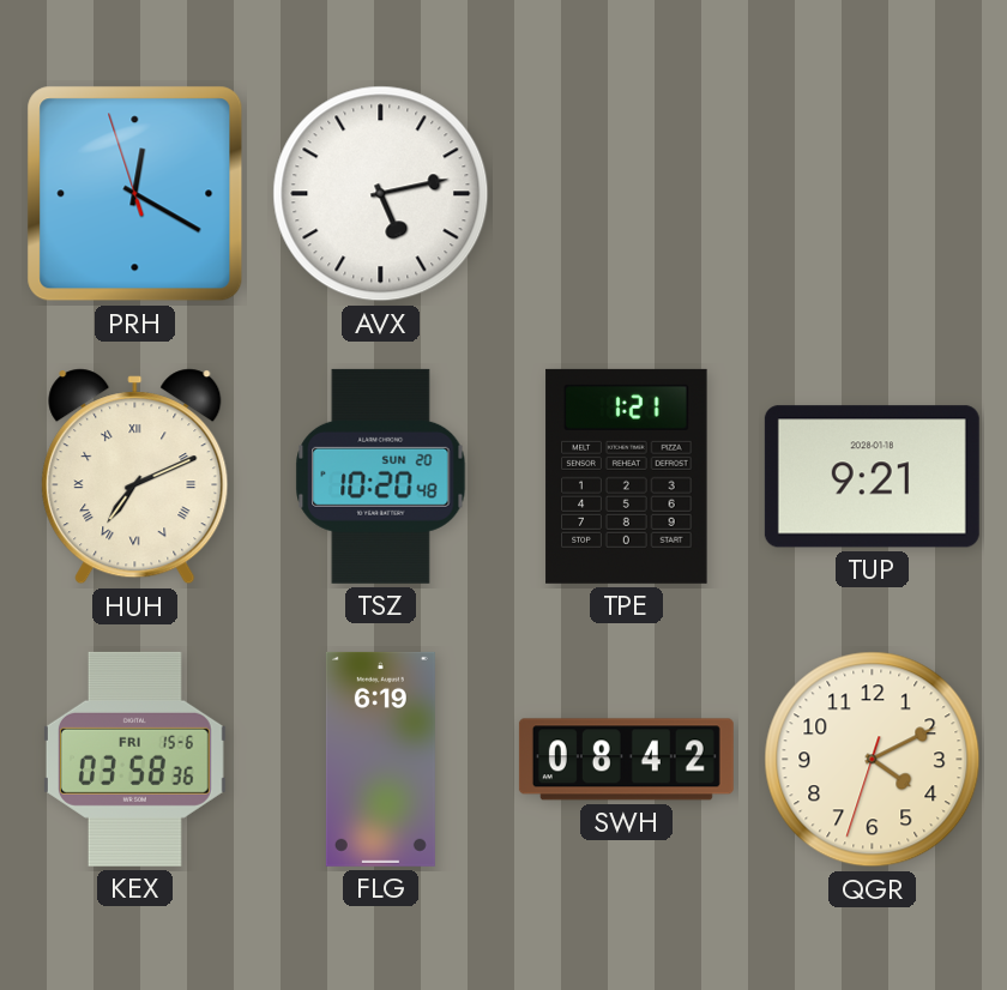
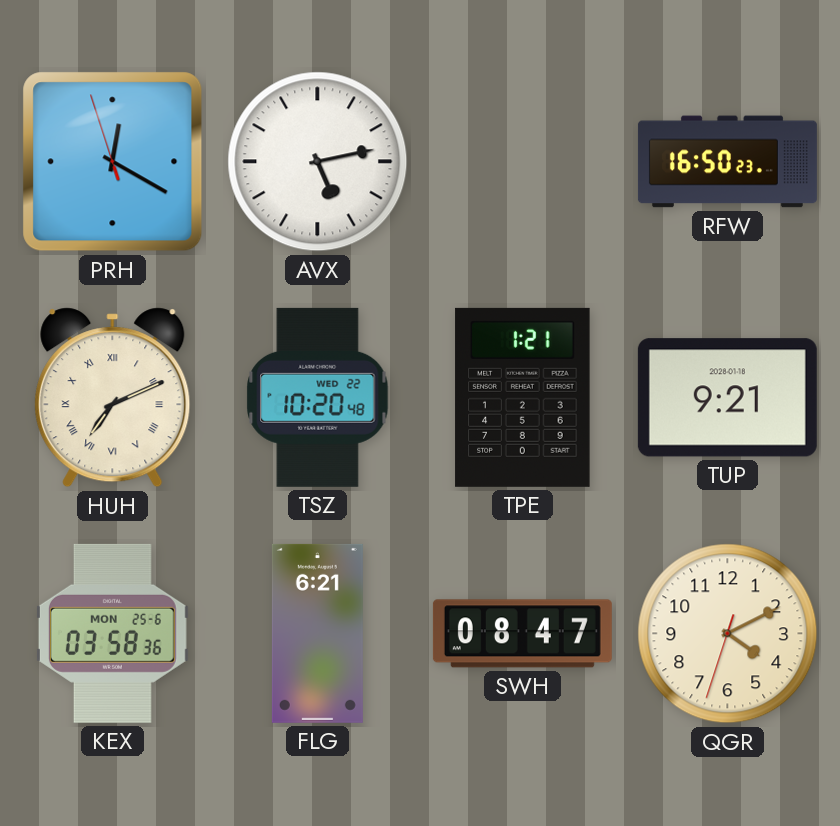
RFW: none -> 16:50 (727, 162)
TSZ date: SUN 20 -> WED 22 (318, 397)
KEX date: FRI 15-6 -> MON 25-6 (112, 633)
FLG: 6:19 -> 6:21 (317, 633)
SWH: 08:42 -> 08:47 (522, 634)
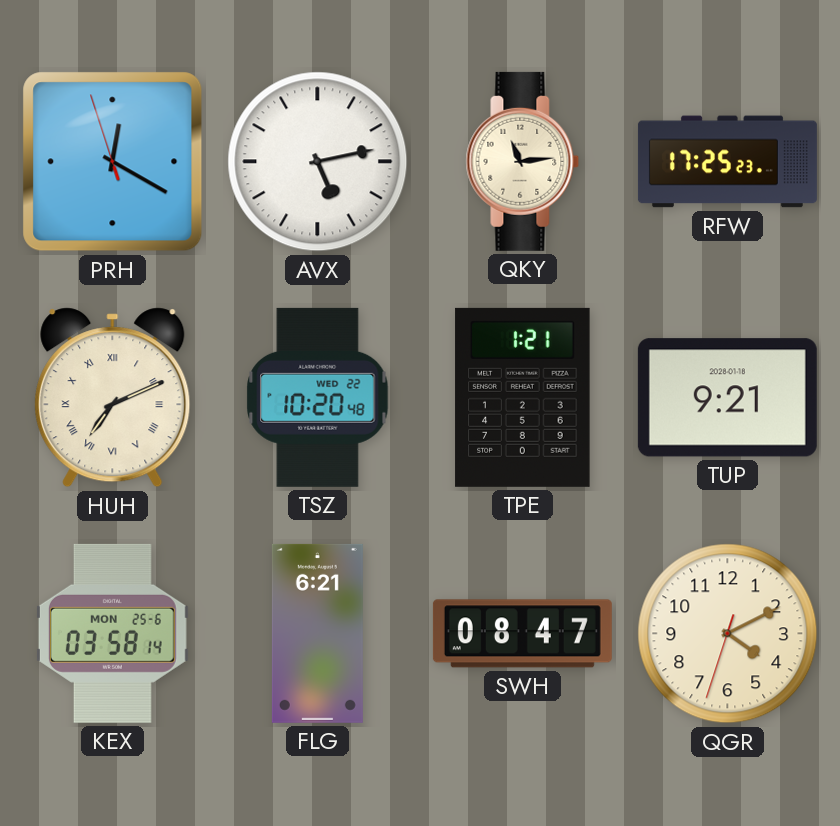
QKY: none -> 11:14 (523, 161)
RFW: 16:50 -> 17:25 (727, 162)
KEX: 03:58:36 -> 03:58:14 (112, 633)
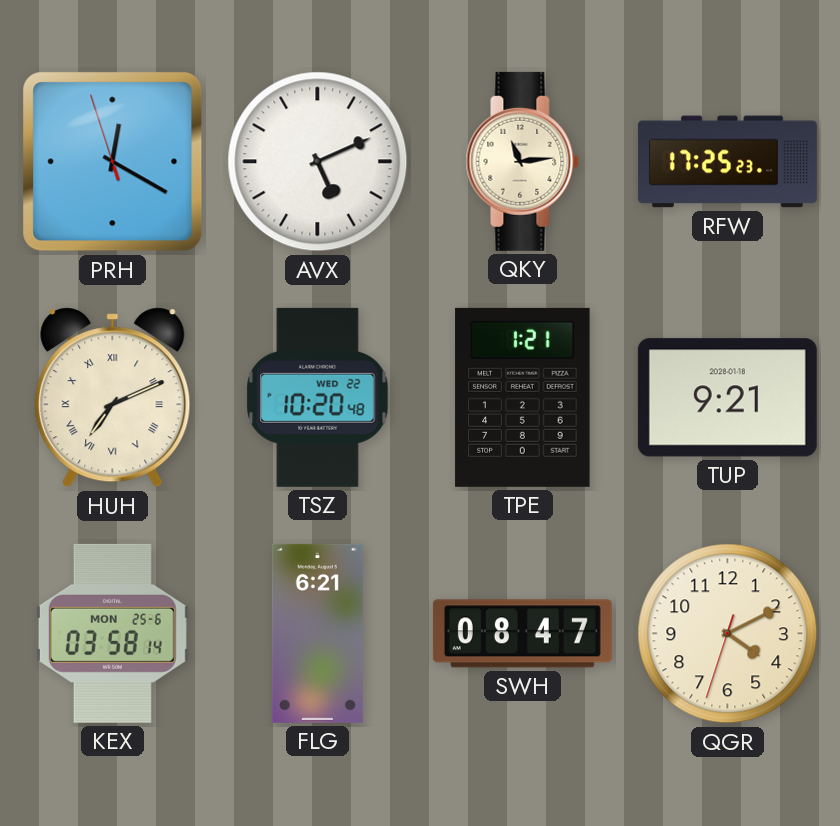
AVX: 5:13 -> 5:11 (318, 162)
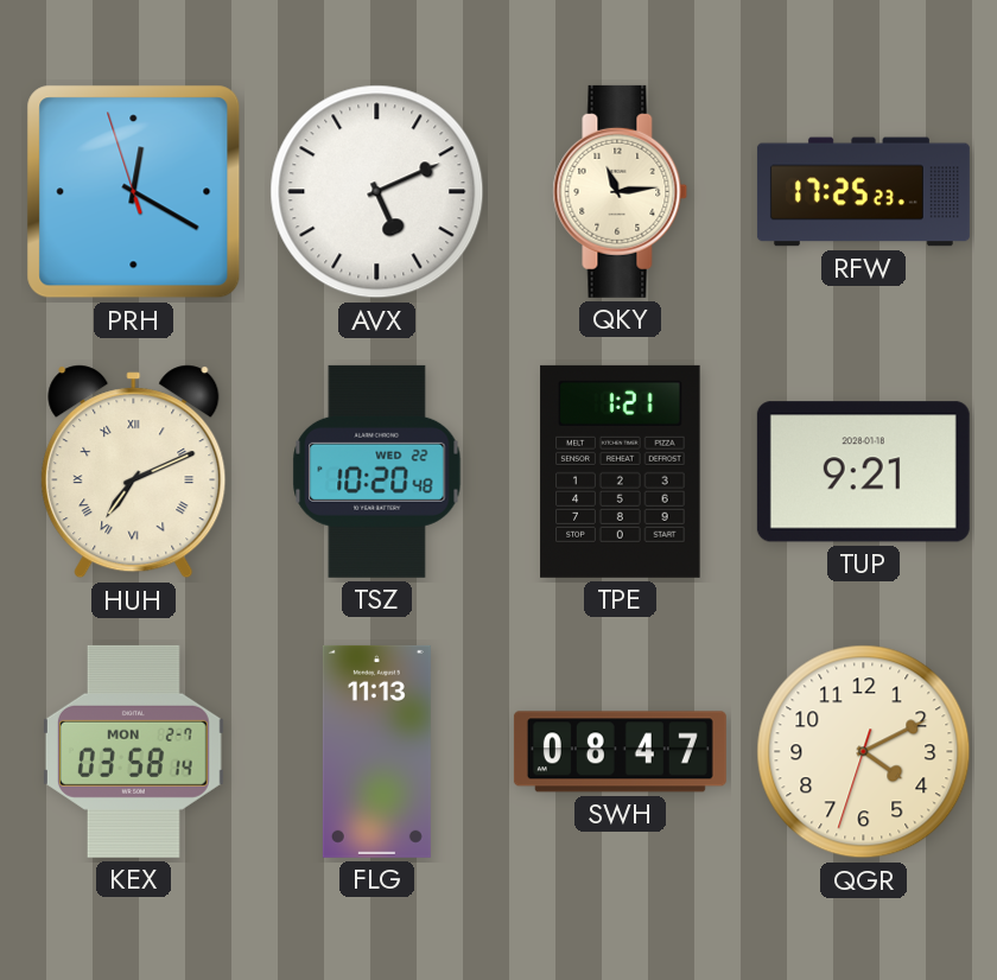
KEX date: MON 25-6 -> MON 2-7 (133, 751)
FLG: 6:21 -> 11:13 (376, 751)
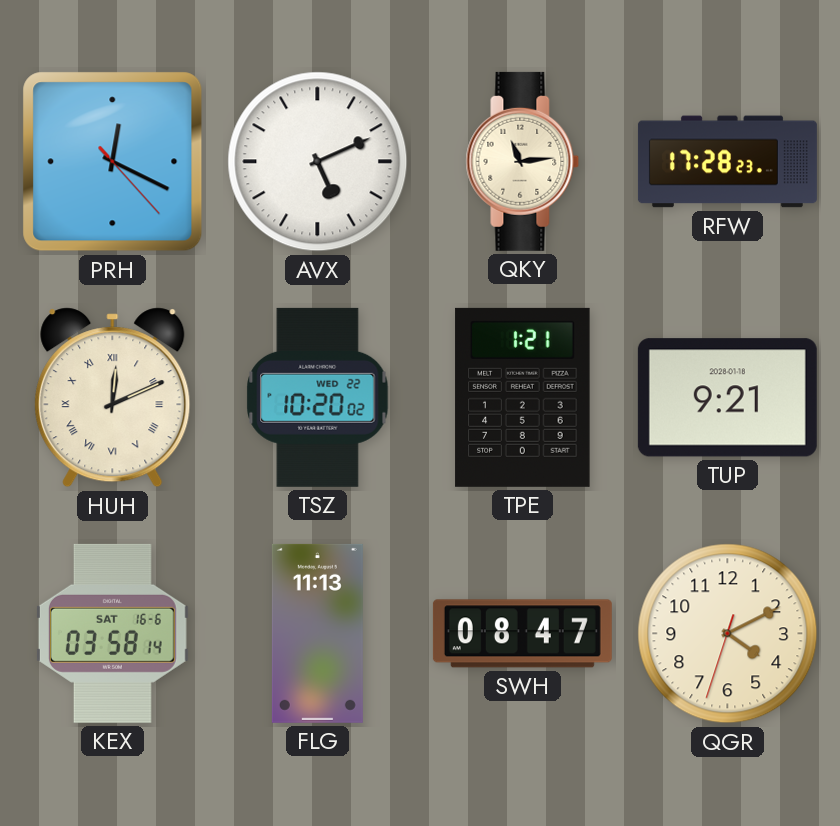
PRH: 12:19:57 -> 12:19:23 (113, 162)
RFW: 17:25 -> 17:28 (727, 162)
HUH: 7:11 -> 12:11 (113, 398)
TSZ: 10:20:48 -> 10:20:02 (318, 397)
KEX date: MON 2-7 -> SAT 16-6 (112, 633)
